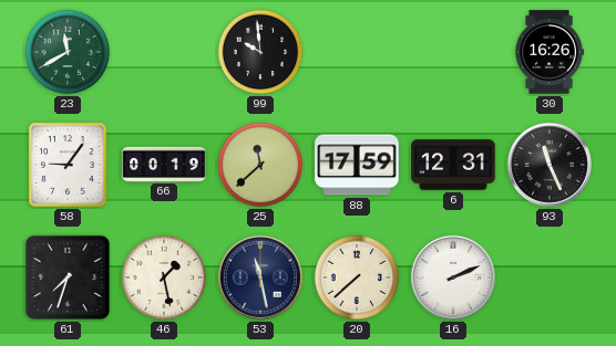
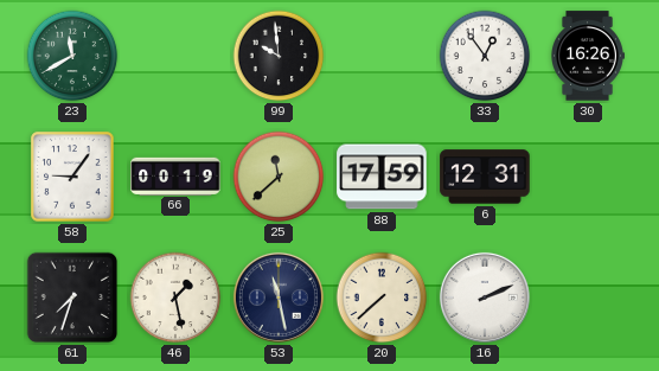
33: none -> 12:54 (485, 56)
93: 11:26 -> none (550, 165)
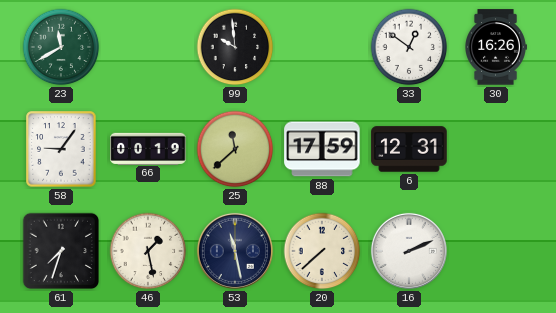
33: 12:54 -> 12:51 (409, 47)
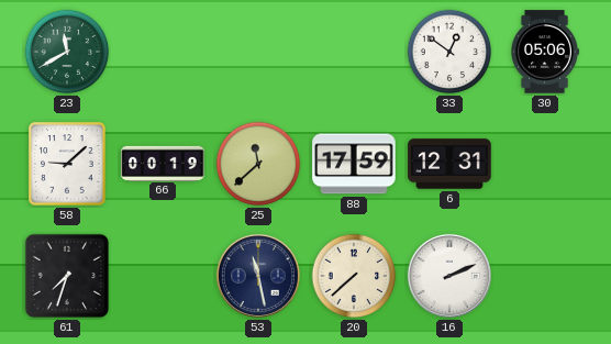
99: 9:59 -> none (235, 47)
30: 16:26 -> 05:06 (545, 52)
58: 9:06 -> 9:08 (67, 164)
46: 1:28 -> none (148, 251)
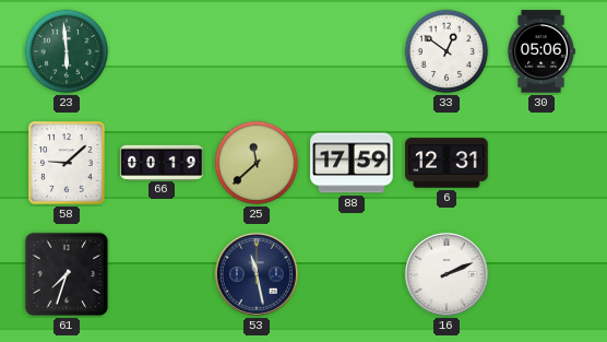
23: 11:40 -> 5:59 (67, 51)
20: 7:38 -> none (354, 276)
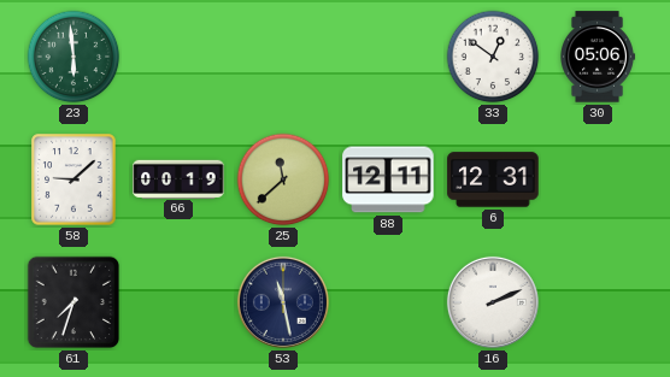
88: 17:59 -> 12:11 (388, 179)
